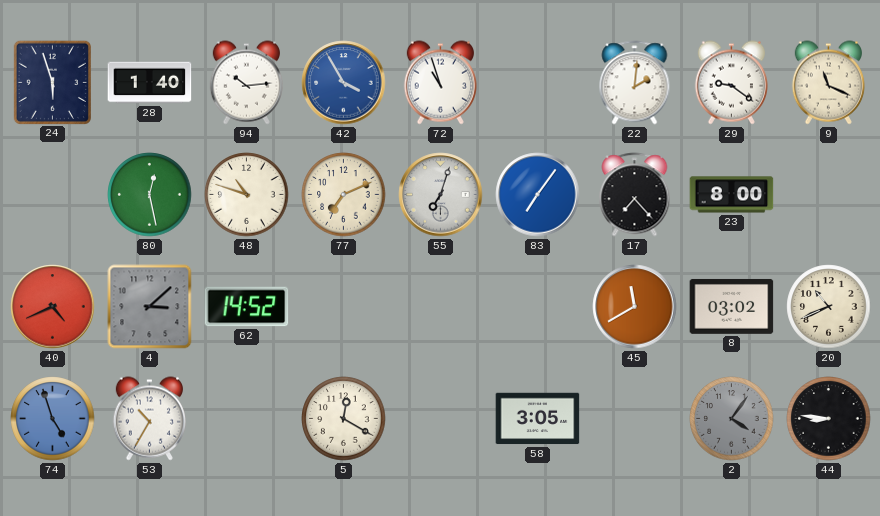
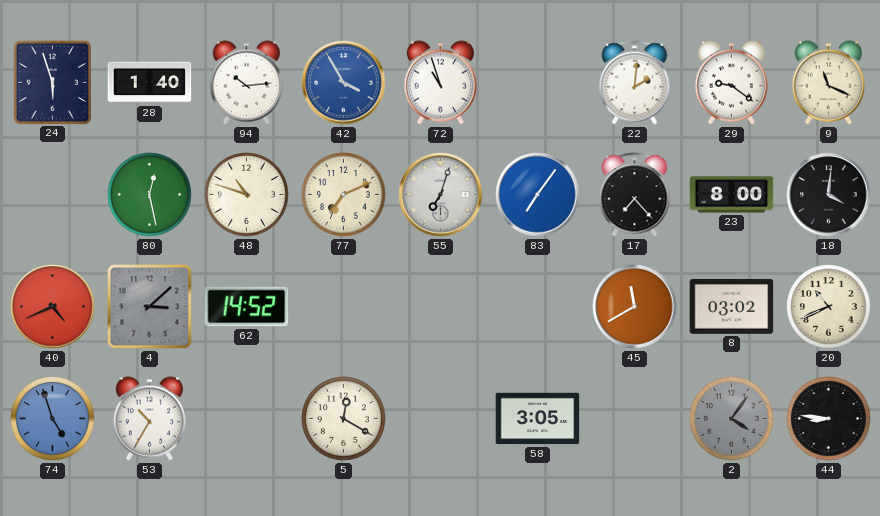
18: none -> 4:01 (829, 195)
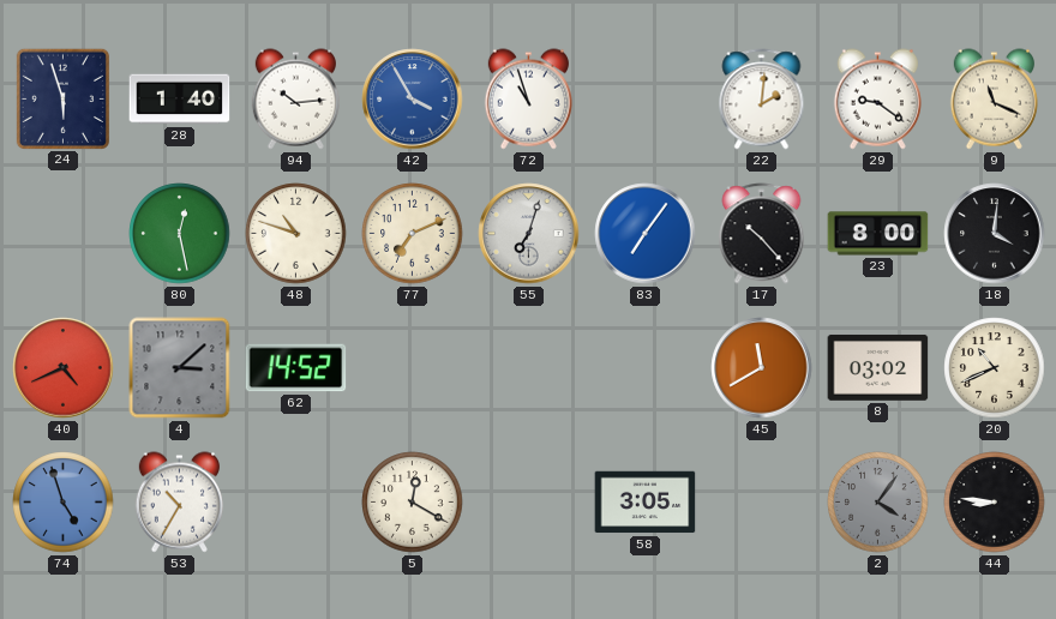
17: 7:23 -> 10:23 (762, 234)
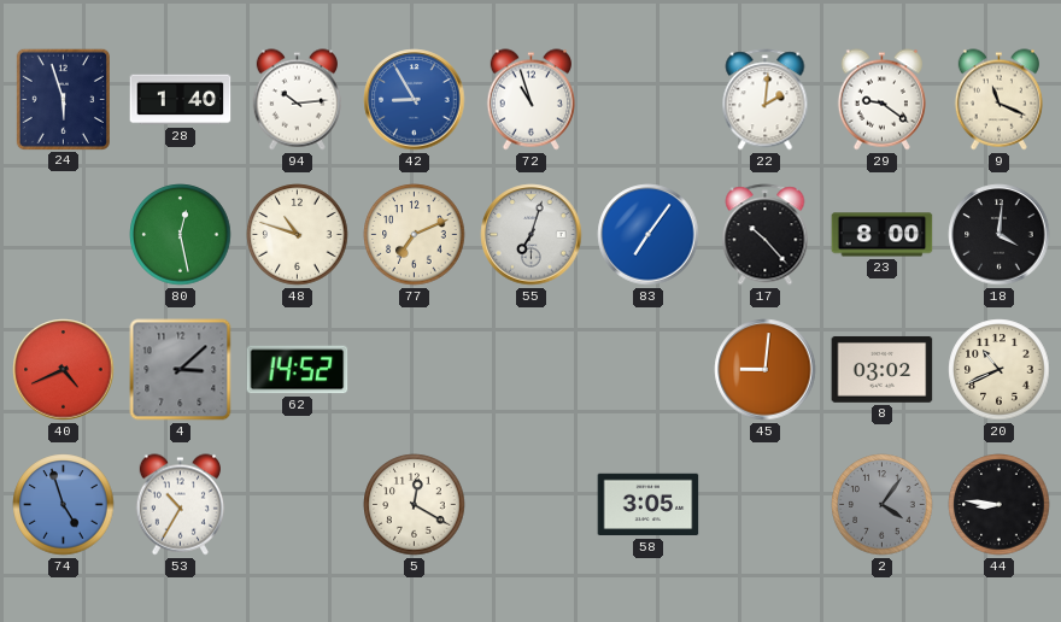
42: 3:55 -> 8:55 (415, 100)
45: 11:40 -> 9:01 (766, 370)
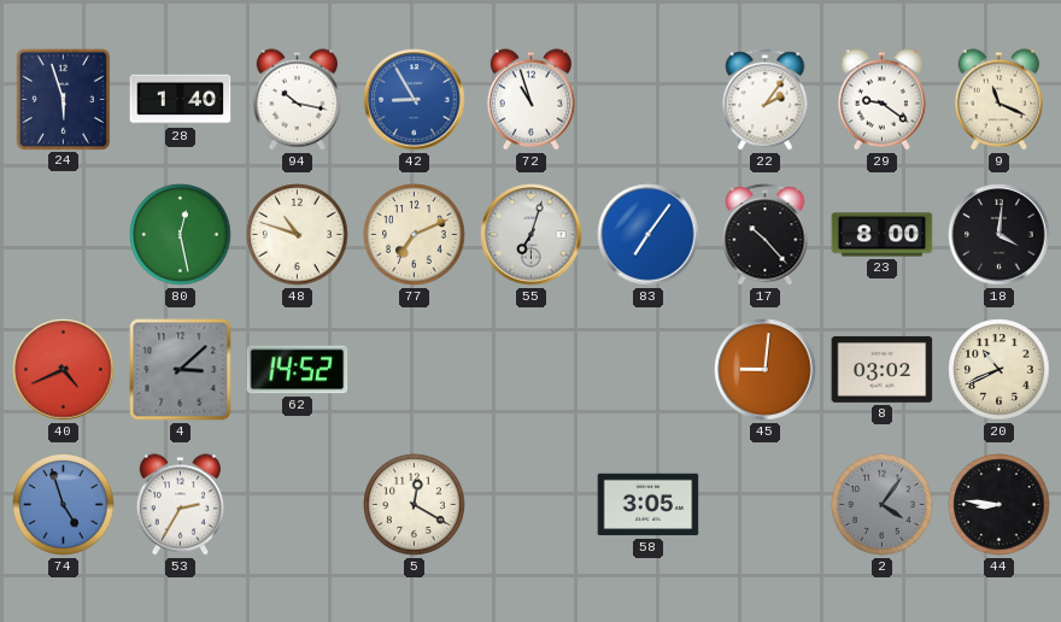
94: 10:14 -> 10:17 (297, 100)
22: 2:01 -> 2:06 (766, 100)
53: 10:35 -> 2:35 (180, 505)
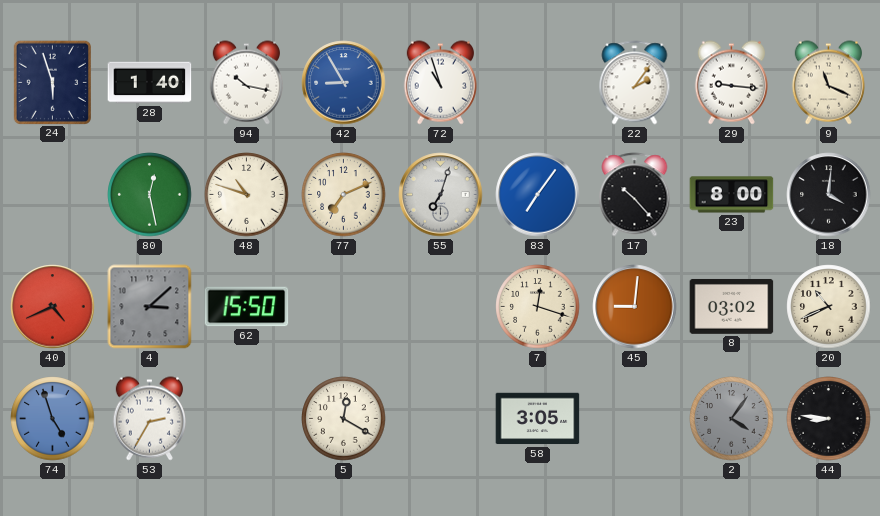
29: 9:21 -> 9:16 (731, 83)
62: 14:52 -> 15:50 (247, 307)
7: none -> 12:18 (538, 307)
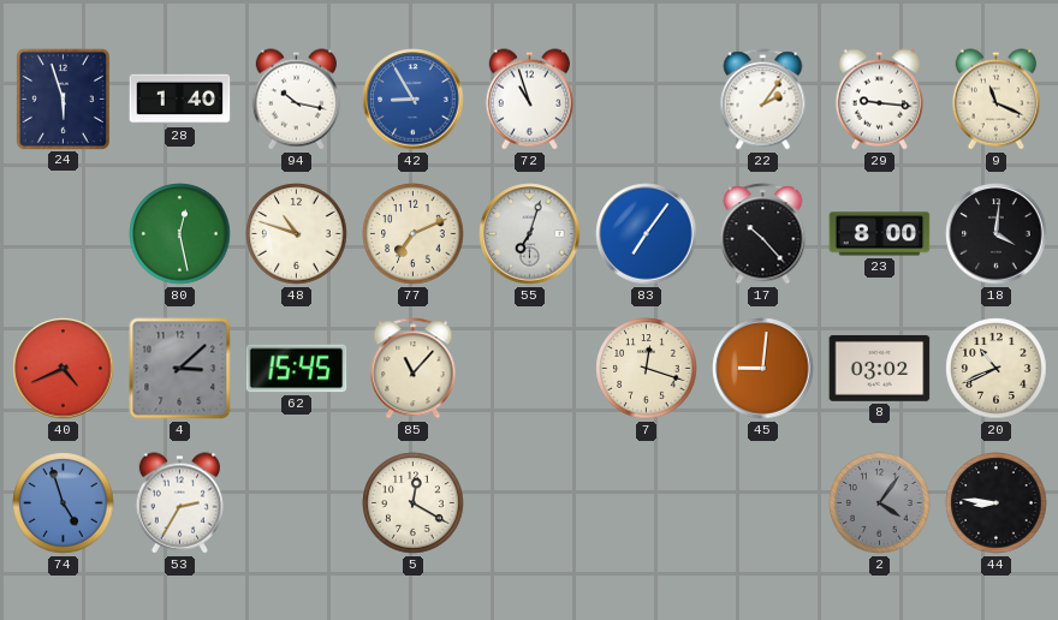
62: 15:50 -> 15:45 (297, 369)
85: none -> 11:07 (414, 369)
58: 3:05 -> none (538, 419)
